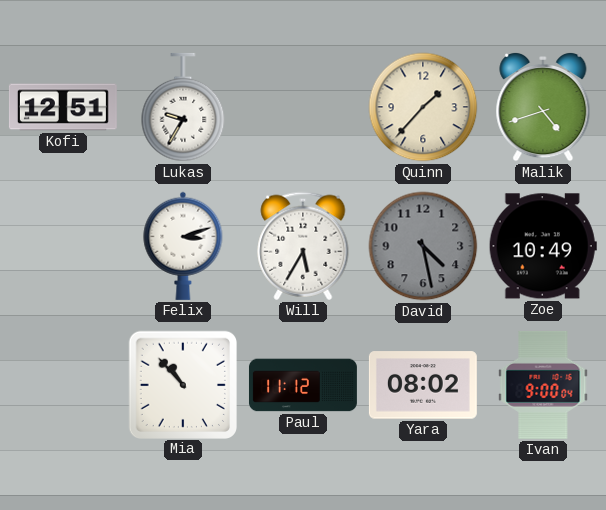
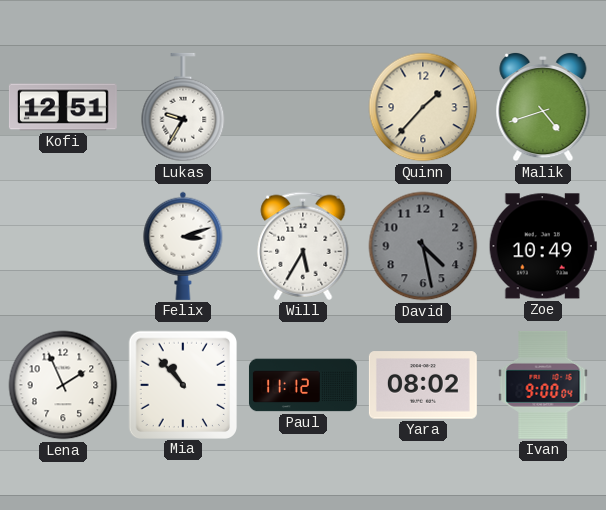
Lena: none -> 1:56 (63, 385)
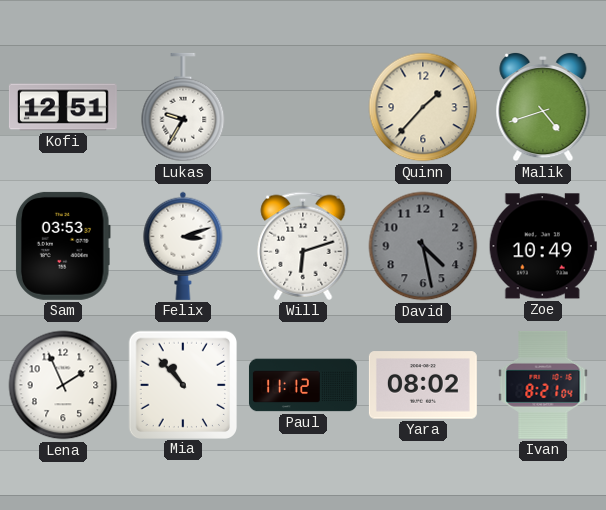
Sam: none -> 03:53 (63, 246)
Will: 5:35 -> 6:12 (303, 246)
Ivan: 9:00 -> 8:21 (543, 385)
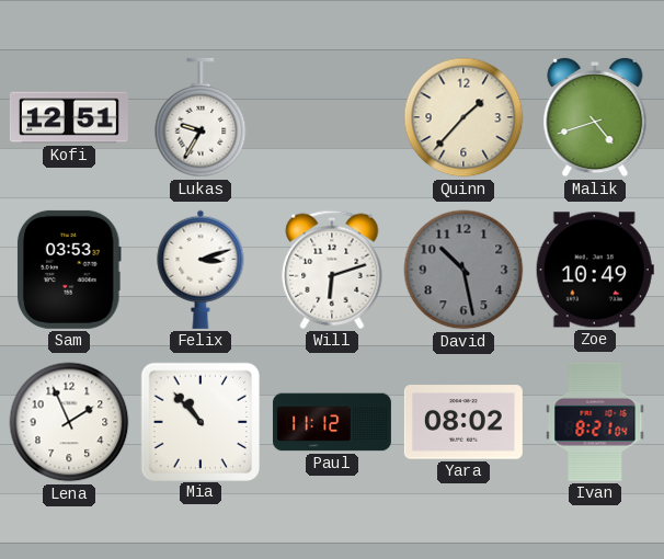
David: 4:28 -> 10:28 (463, 270)
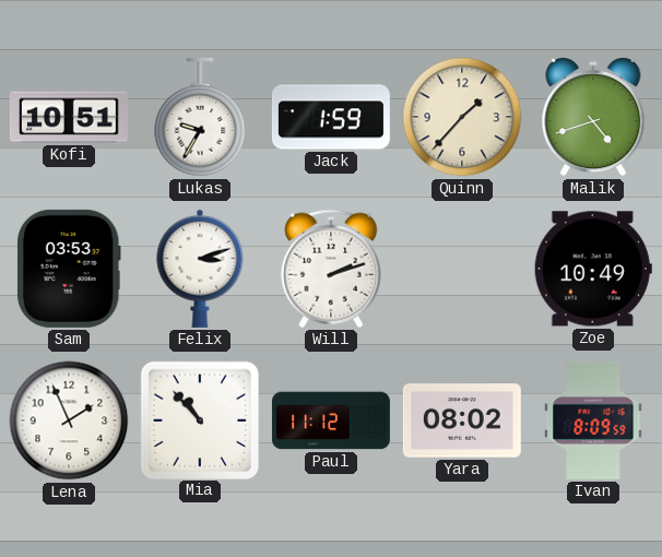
Kofi: 12:51 -> 10:51 (69, 117)
Jack: none -> 1:59 (331, 117)
Will: 6:12 -> 2:12 (331, 269)
David: 10:28 -> none (463, 270)
Ivan: 8:21 -> 8:09 (593, 420)
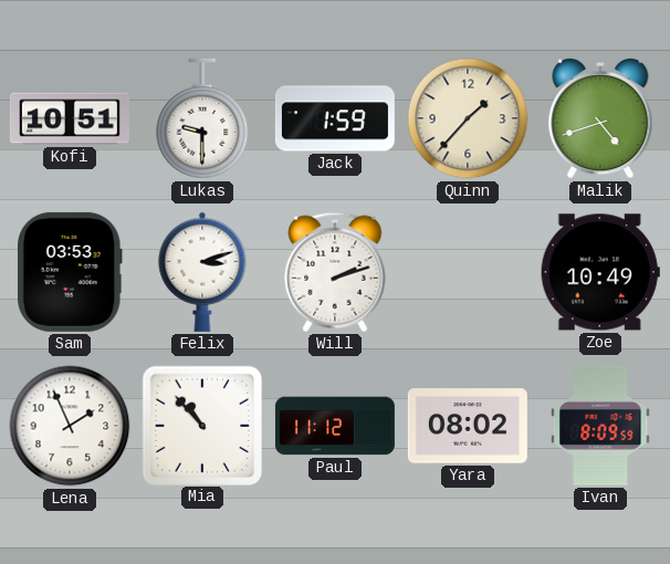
Lukas: 9:35 -> 9:30 (202, 118)
